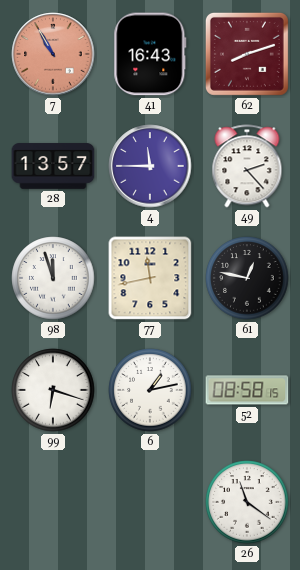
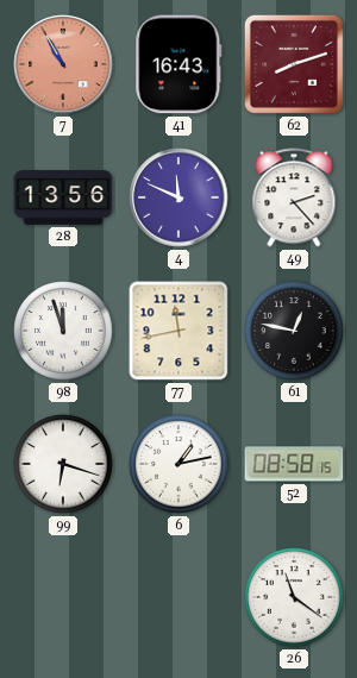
28: 13:57 -> 13:56 (63, 197)
4: 11:45 -> 11:49 (178, 197)
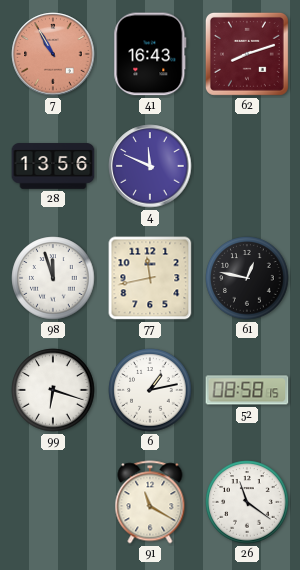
49: 2:23 -> none (294, 197)
91: none -> 11:20 (150, 502)
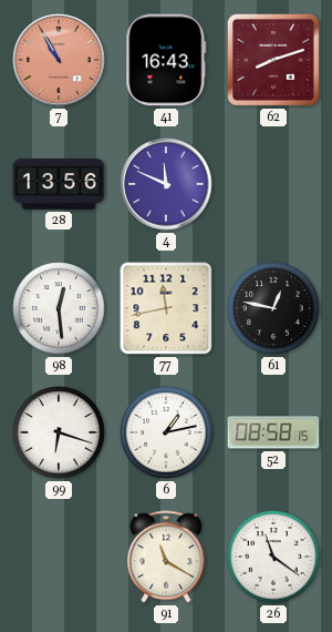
98: 11:57 -> 12:29 (59, 308)
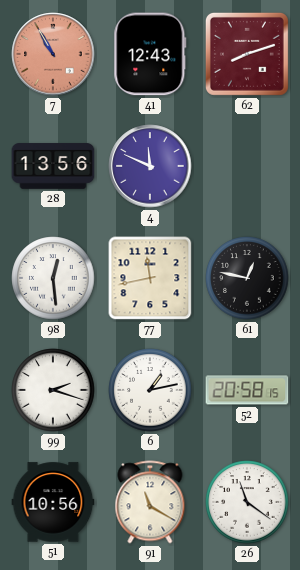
41: 16:43 -> 12:43 (150, 54)
99: 6:18 -> 2:18 (53, 390)
52: 08:58 -> 20:58 (247, 390)
51: none -> 10:56 (53, 502)
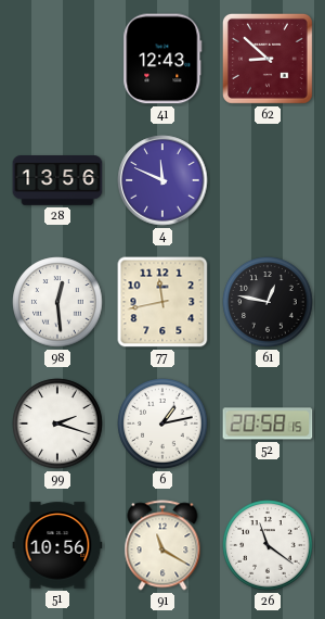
7: 10:55 -> none (53, 54)
62: 8:12 -> 8:52 (268, 59)
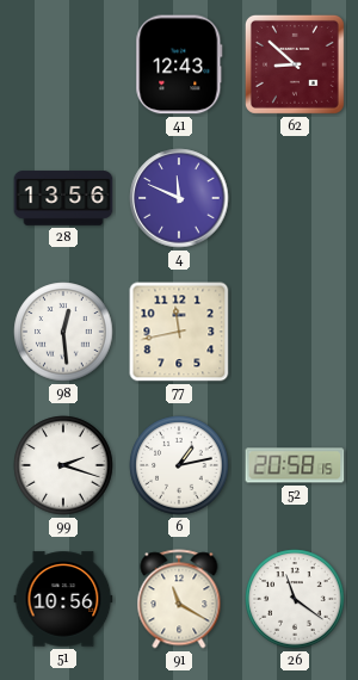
61: 12:47 -> none (268, 302)
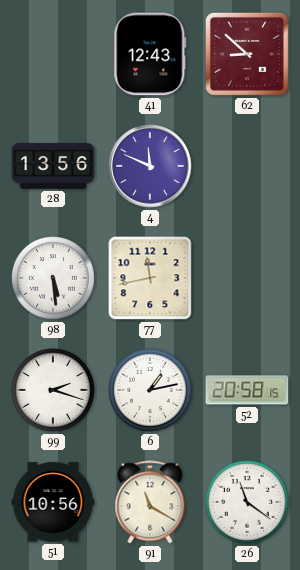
98: 12:29 -> 5:29 (53, 278)
